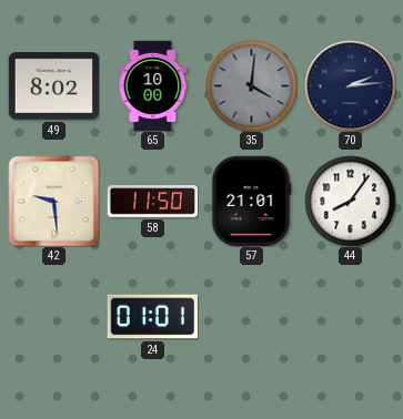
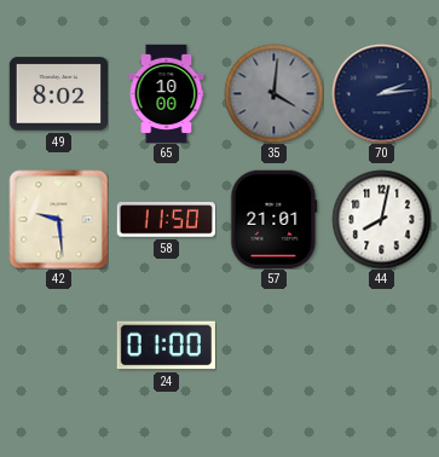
44: 8:06 -> 8:02 (381, 219)
24: 01:01 -> 01:00 (166, 346)
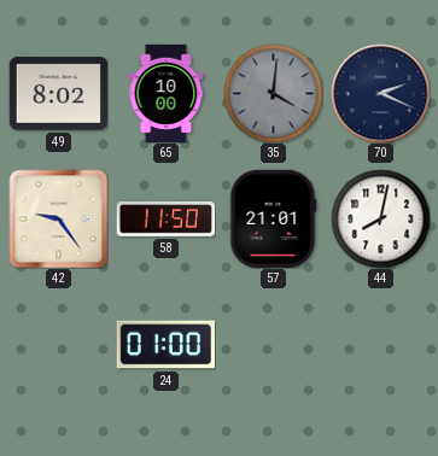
70: 2:14 -> 2:19 (380, 93)
42: 9:29 -> 9:24 (58, 218)
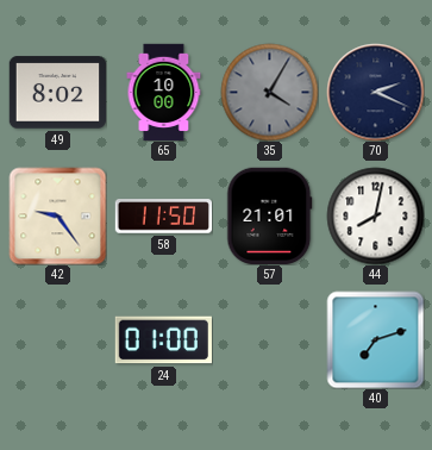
35: 4:01 -> 4:05 (269, 92)
40: none -> 7:12 (375, 339)
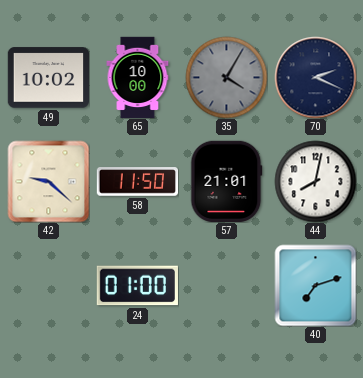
49: 8:02 -> 10:02 (48, 78)
42: 9:24 -> 9:22 (48, 181)
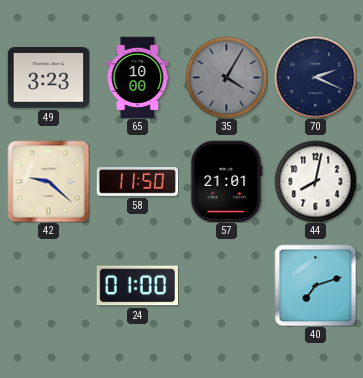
49: 10:02 -> 3:23 (48, 78)
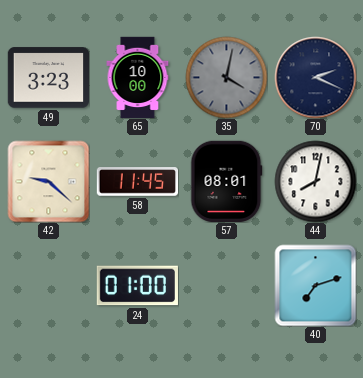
35: 4:05 -> 4:02 (226, 77)
58: 11:50 -> 11:45 (137, 182)
57: 21:01 -> 08:01 (227, 181)
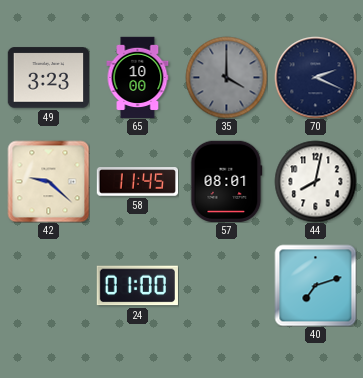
35: 4:02 -> 4:00 (226, 77)
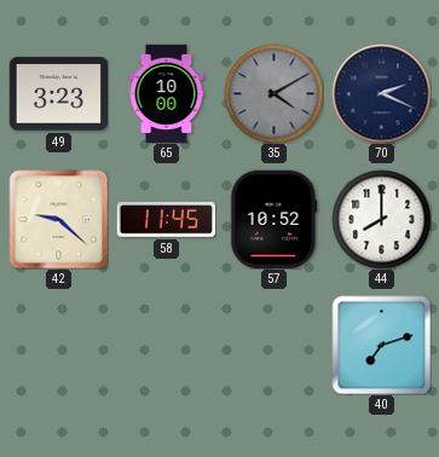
35: 4:00 -> 4:10 (273, 93)
57: 08:01 -> 10:52 (275, 219)
44: 8:02 -> 8:00 (381, 219)
24: 01:00 -> none (137, 286)
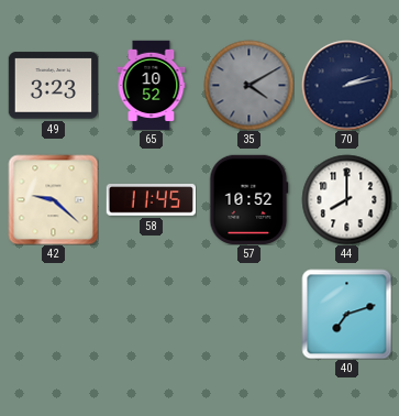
65: 10:00 -> 10:52 (152, 85)
70: 2:19 -> 2:13 (346, 85)
